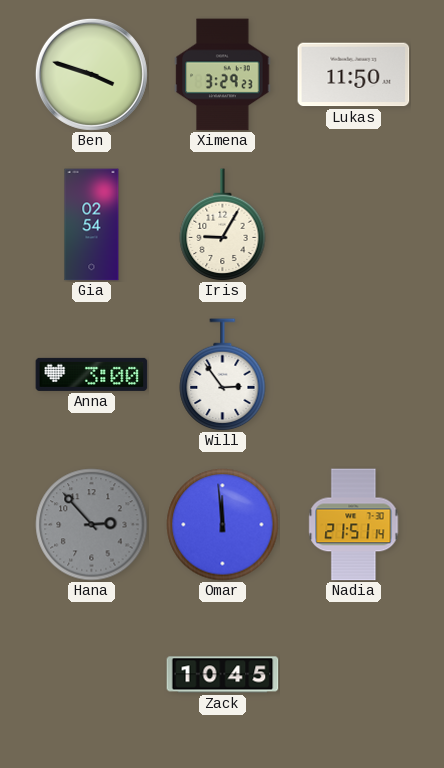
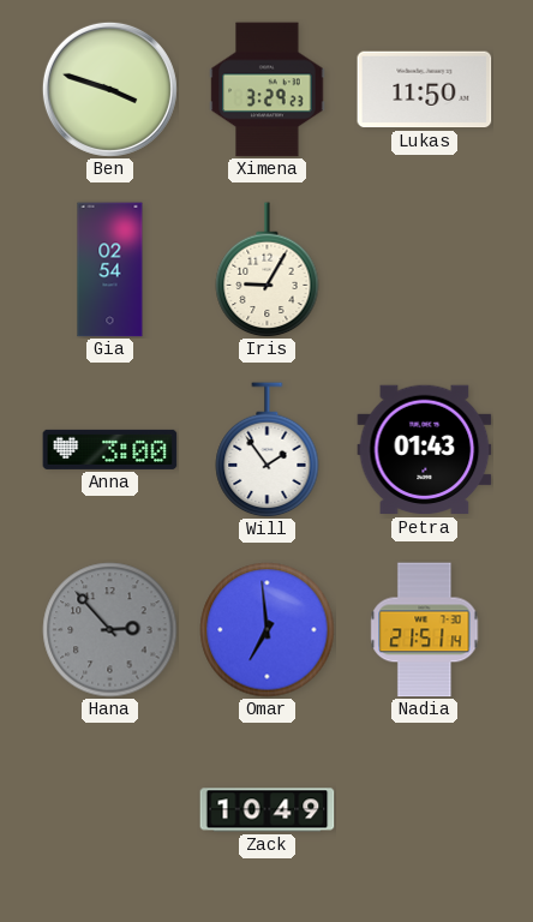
Will: 2:54 -> 1:54 (268, 450)
Petra: none -> 01:43 (425, 450)
Omar: 11:59 -> 6:59 (268, 630)
Zack: 10:45 -> 10:49 (268, 810)
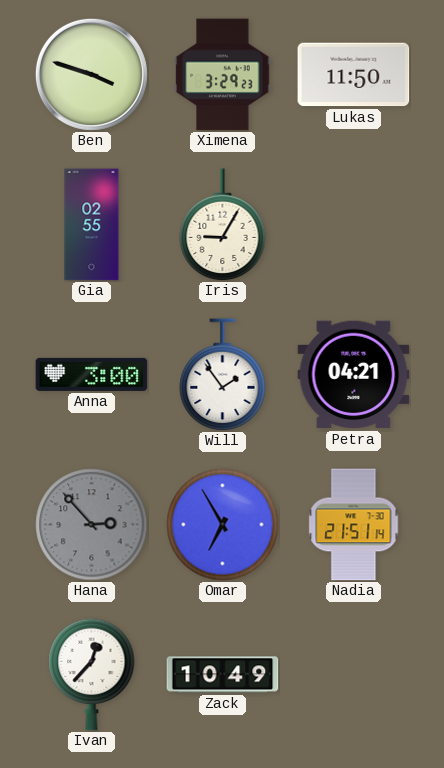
Gia: 02:54 -> 02:55 (92, 225)
Petra: 01:43 -> 04:21 (354, 375)
Omar: 6:59 -> 6:55 (223, 525)
Ivan: none -> 12:37 (92, 674)
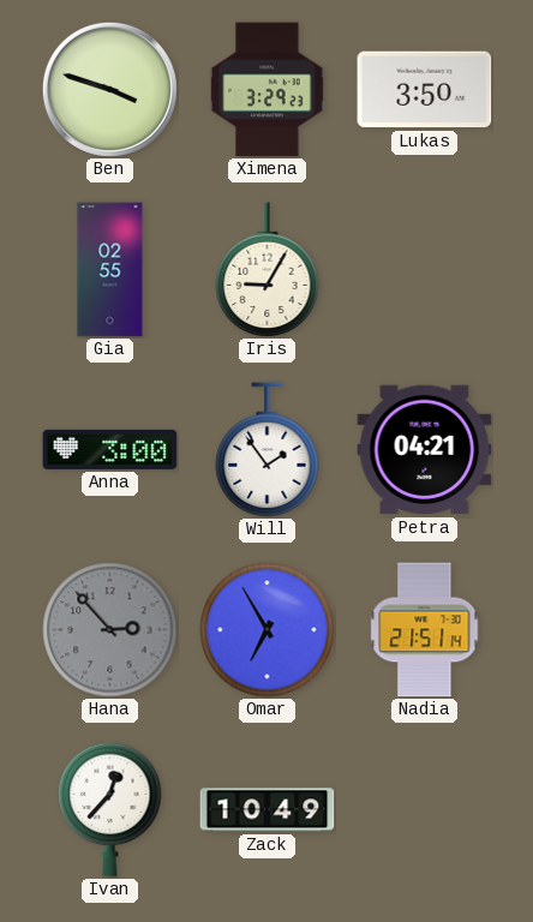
Lukas: 11:50 -> 3:50 (425, 90)
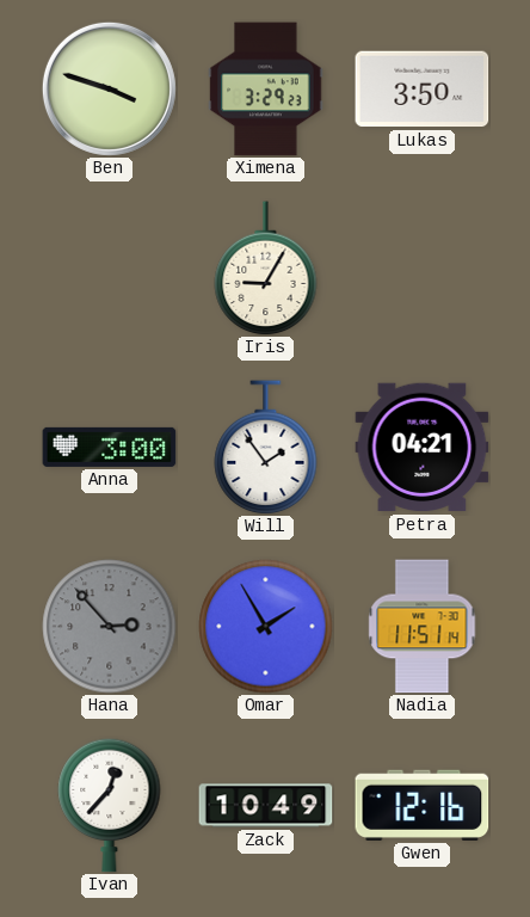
Gia: 02:55 -> none (110, 270)
Omar: 6:55 -> 1:55 (266, 627)
Nadia: 21:51 -> 11:51 (423, 627)
Gwen: none -> 12:16 (423, 805)
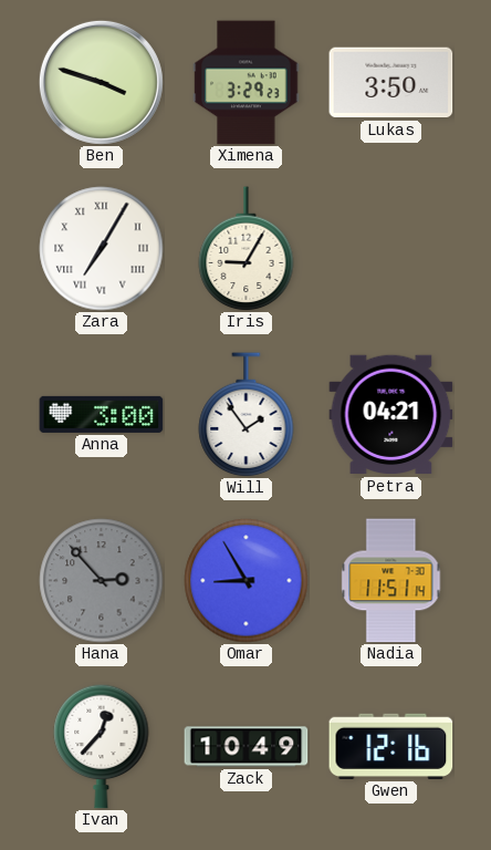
Zara: none -> 7:05 (102, 249)
Omar: 1:55 -> 8:55 (247, 581)
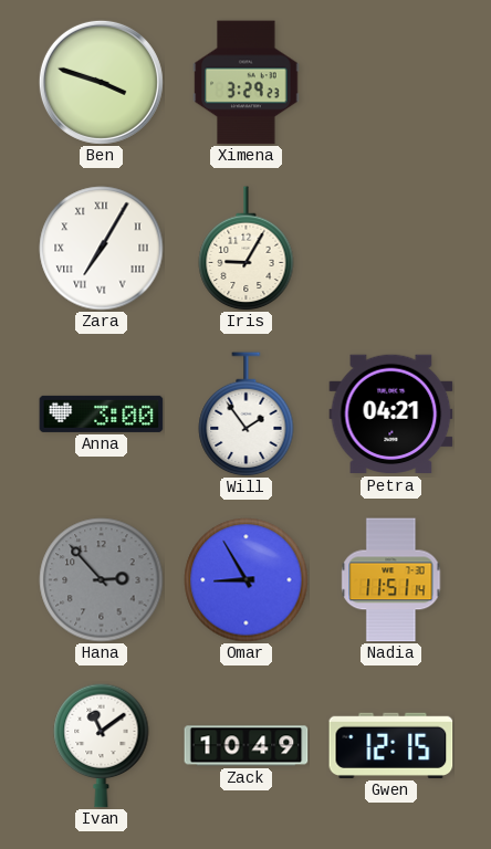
Lukas: 3:50 -> none (391, 83)
Ivan: 12:37 -> 11:09 (102, 745)
Gwen: 12:16 -> 12:15 (391, 745)
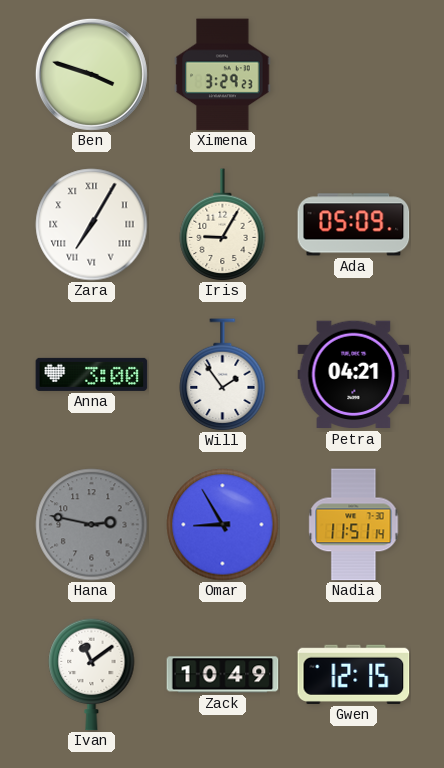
Ada: none -> 05:09 (354, 225)
Hana: 2:53 -> 2:47 (92, 525)
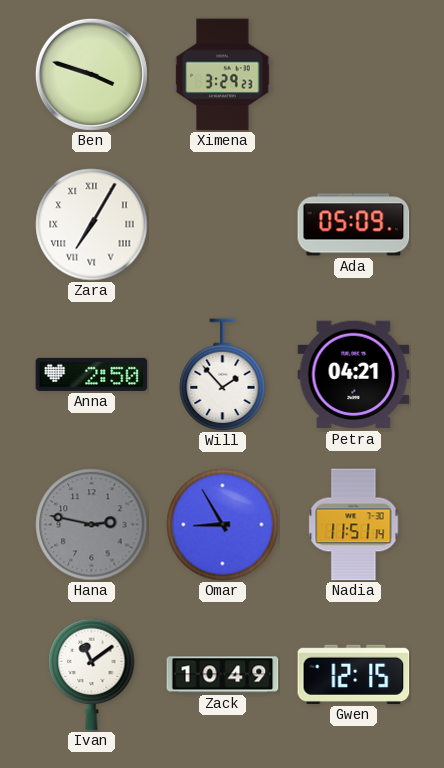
Iris: 9:05 -> none (223, 225)
Anna: 3:00 -> 2:50 (92, 374)
Will: 1:54 -> 1:53 (223, 375)
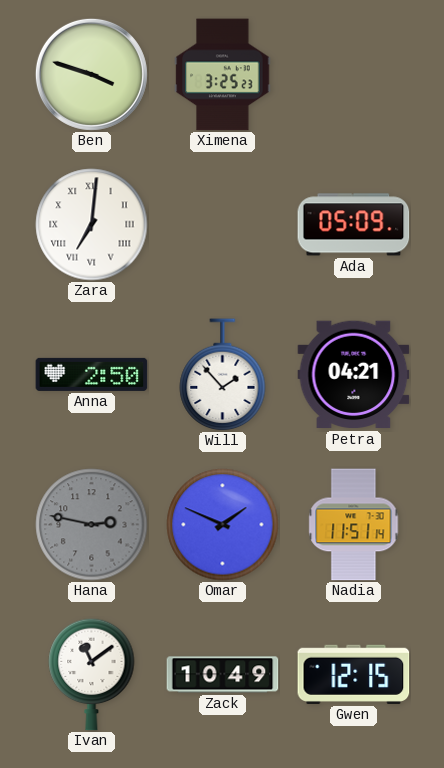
Ximena: 3:29 -> 3:25 (223, 75)
Zara: 7:05 -> 7:01 (92, 225)
Omar: 8:55 -> 1:49 (223, 525)
